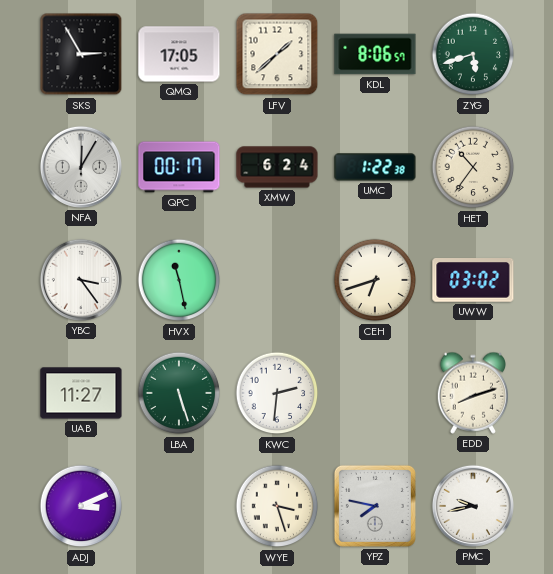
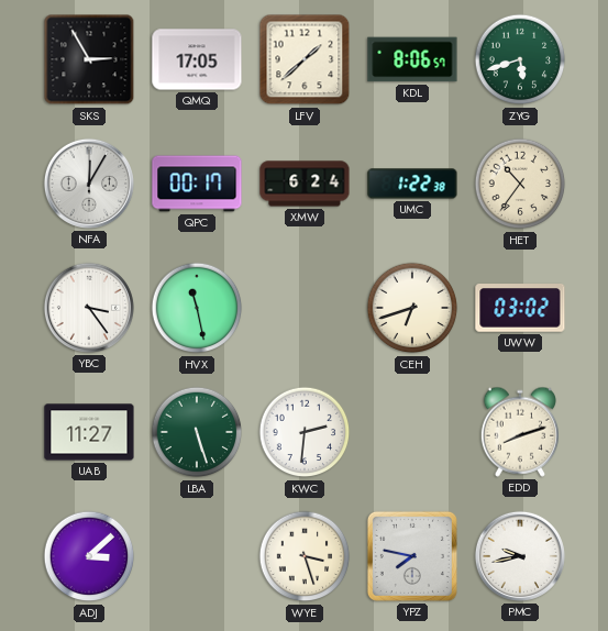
ADJ: 3:11 -> 3:08 (89, 556)
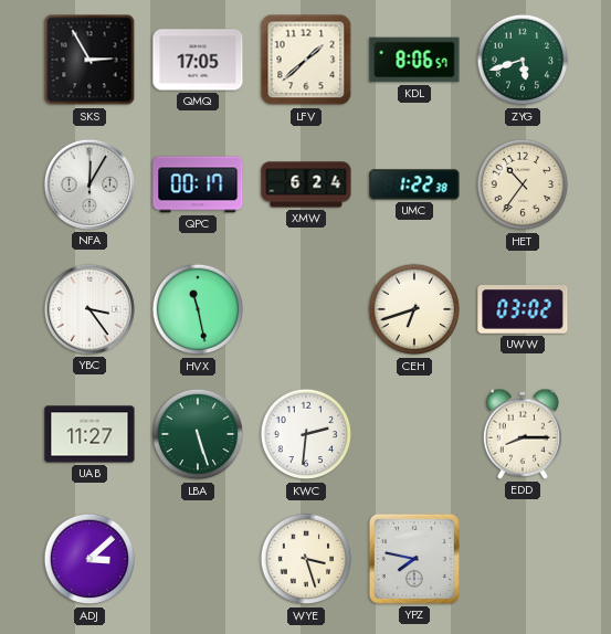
EDD: 8:12 -> 8:15 (523, 434)
PMC: 9:43 -> none (520, 556)
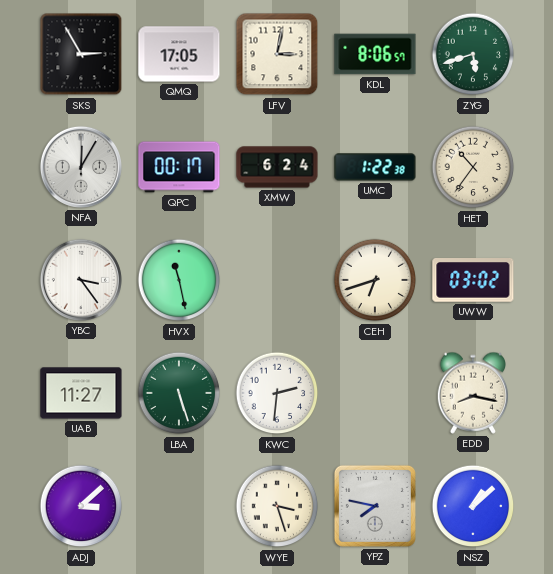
LFV: 1:38 -> 3:02 (277, 54)
EDD: 8:15 -> 8:17 (473, 393)
NSZ: none -> 1:08 (473, 506)
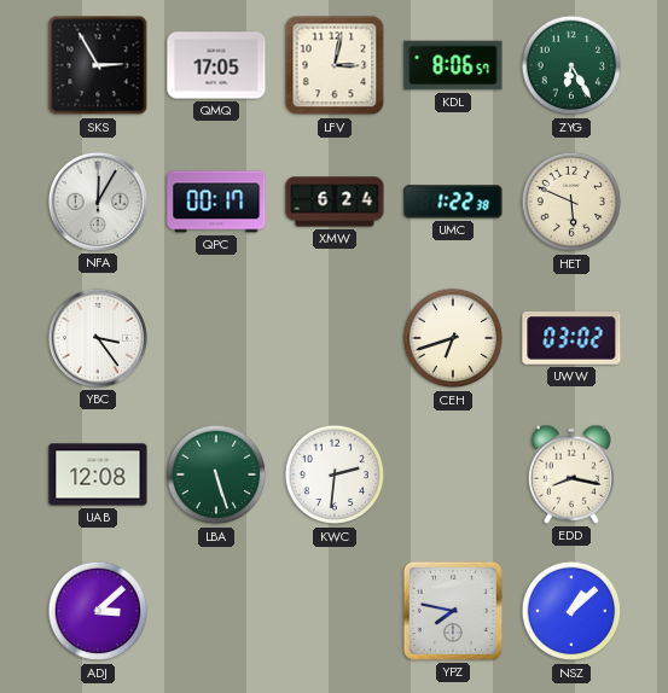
ZYG: 5:42 -> 6:25 (571, 65)
HET: 10:36 -> 5:49 (571, 202)
HVX: 11:28 -> none (179, 280)
UAB: 11:27 -> 12:08 (98, 474)
WYE: 3:27 -> none (277, 506)
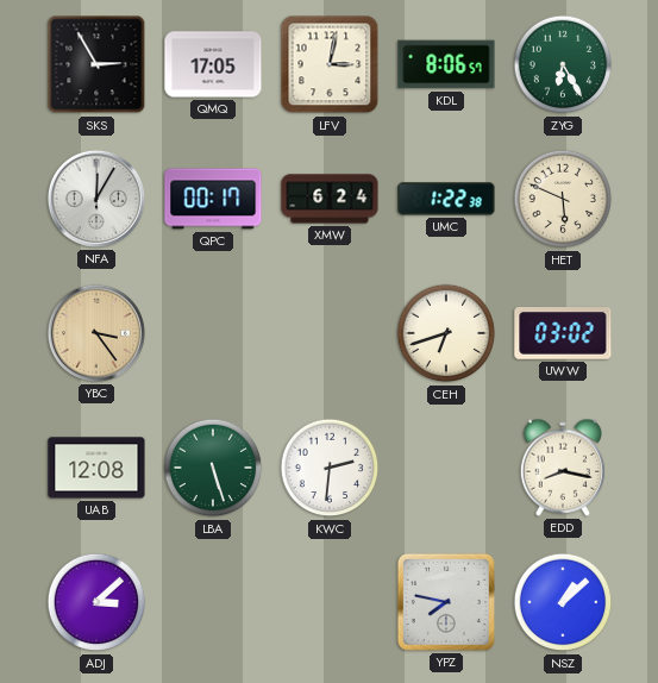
YBC dial: white -> champagne (96, 333)
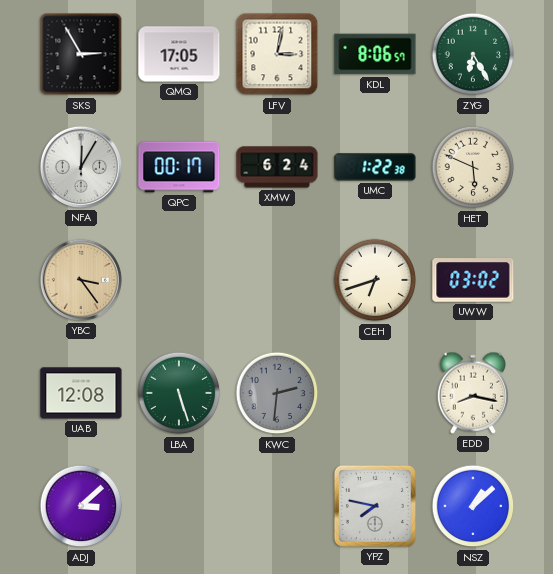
KWC dial: white -> grey (277, 393)
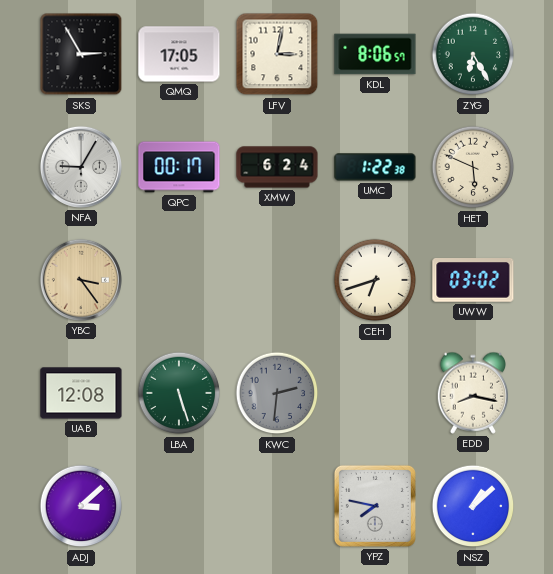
NFA: 12:05 -> 9:05 (81, 167)
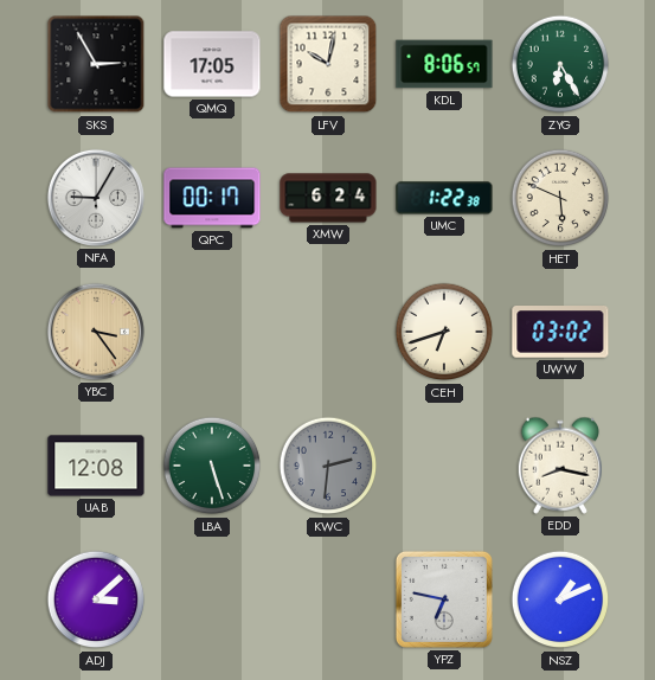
LFV: 3:02 -> 10:02 (328, 64)
YPZ: 7:47 -> 6:47 (444, 599)
NSZ: 1:08 -> 1:11 (560, 599)
